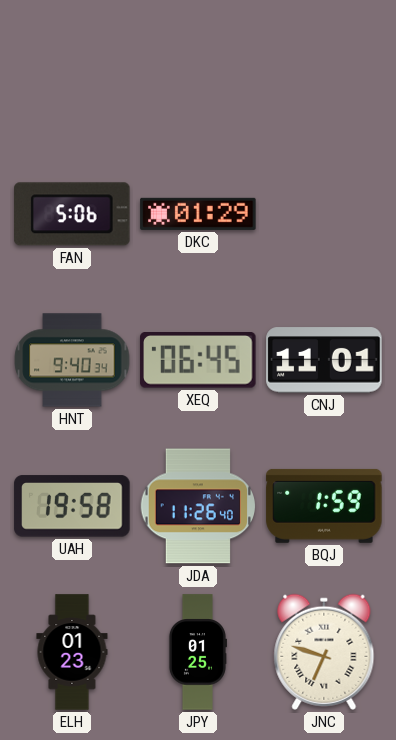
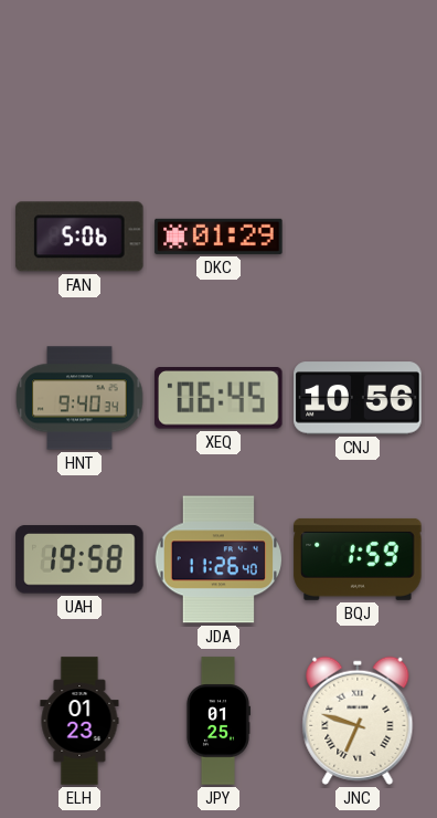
CNJ: 11:01 -> 10:56 (358, 398)
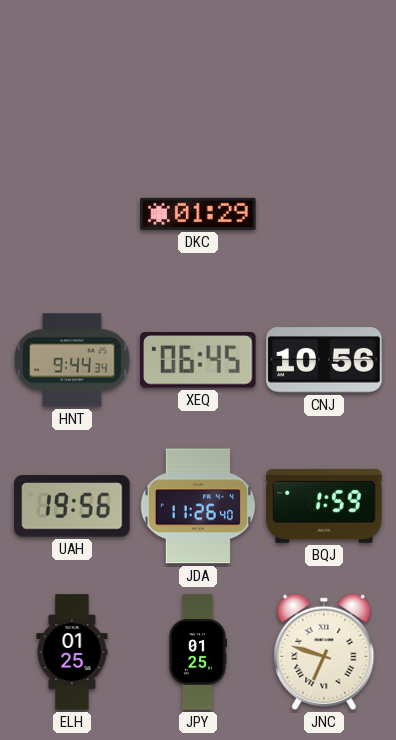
FAN: 5:06 -> none (79, 237)
HNT: 9:40 -> 9:44 (72, 360)
UAH: 19:58 -> 19:56 (72, 506)
ELH: 01:23 -> 01:25 (72, 652)
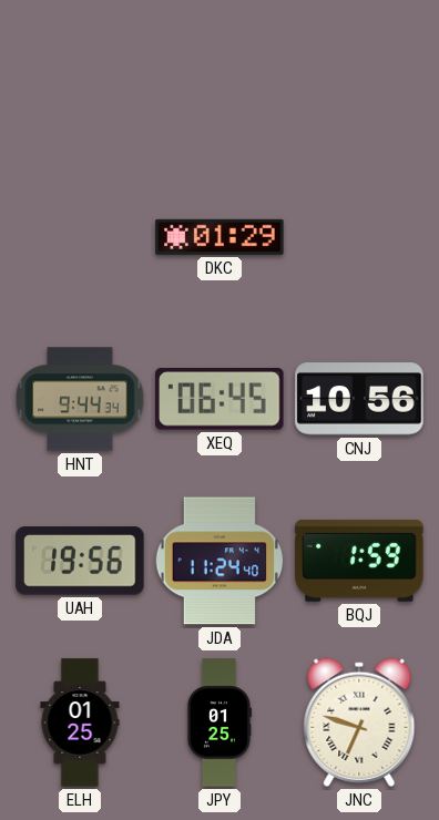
JDA: 11:26 -> 11:24 (218, 561)
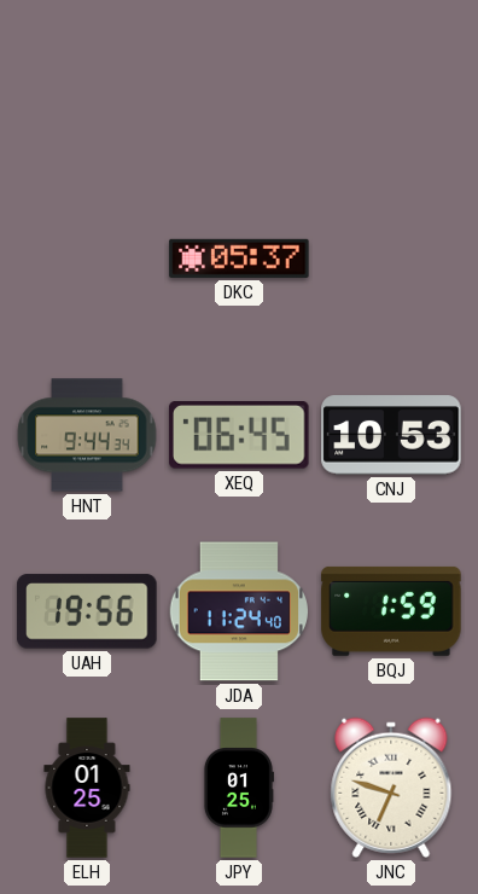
DKC: 01:29 -> 05:37 (239, 259)
CNJ: 10:56 -> 10:53 (391, 435)
